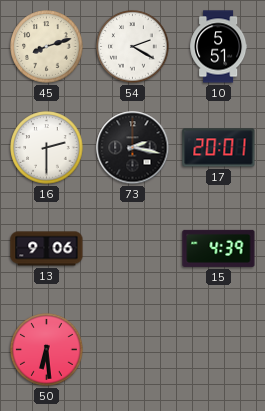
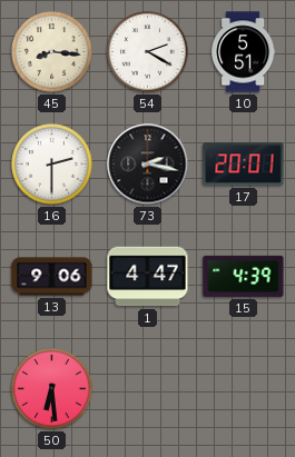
45: 8:12 -> 8:16 (52, 52)
1: none -> 4:47 (148, 277)
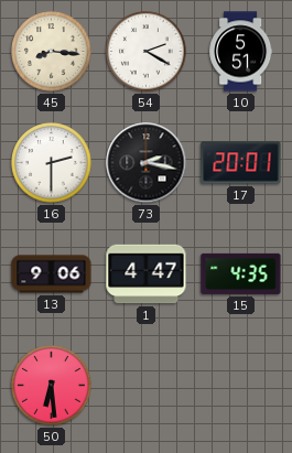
15: 4:39 -> 4:35 (241, 273)
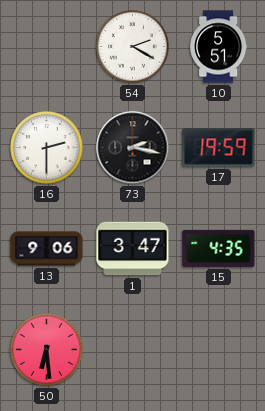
45: 8:16 -> none (52, 52)
17: 20:01 -> 19:59 (219, 148)
1: 4:47 -> 3:47 (133, 249)
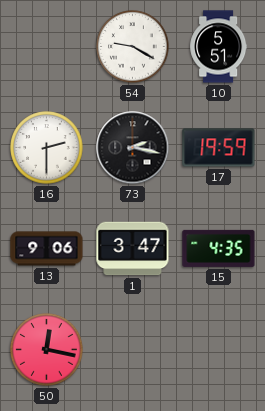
54: 2:20 -> 9:20 (133, 47)
50: 6:29 -> 12:17 (47, 350)
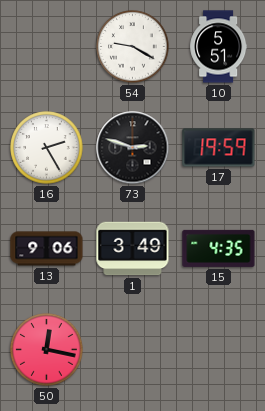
16: 2:30 -> 2:25 (47, 148)
73: 2:17 -> 2:48 (133, 148)
1: 3:47 -> 3:49 (133, 249)
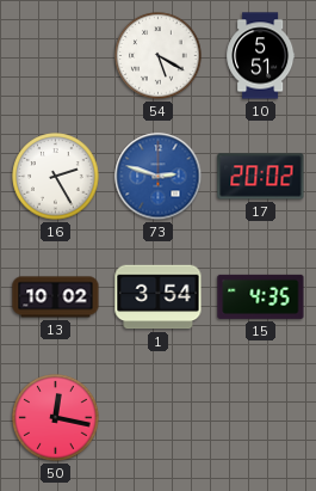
54: 9:20 -> 5:20 (159, 56)
73 dial: black -> blue (159, 177)
17: 19:59 -> 20:02 (261, 177)
13: 9:06 -> 10:02 (56, 297)
1: 3:49 -> 3:54 (159, 297)
